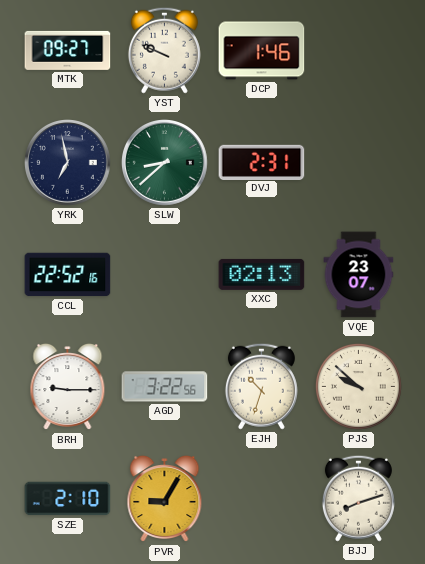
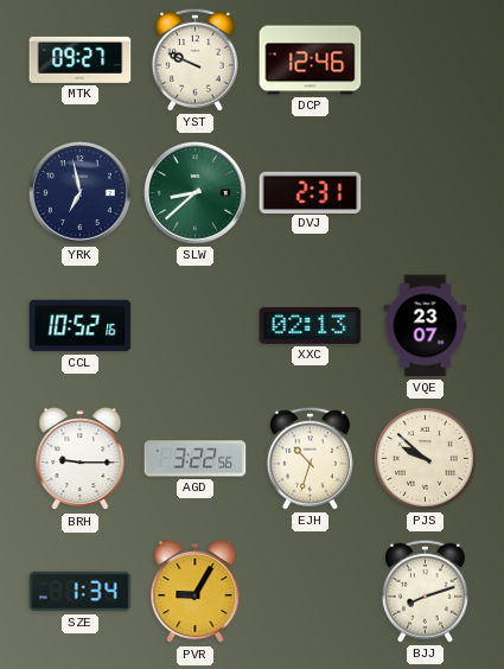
DCP: 1:46 -> 12:46 (311, 60)
CCL: 22:52 -> 10:52 (81, 326)
SZE: 2:10 -> 1:34 (81, 592)
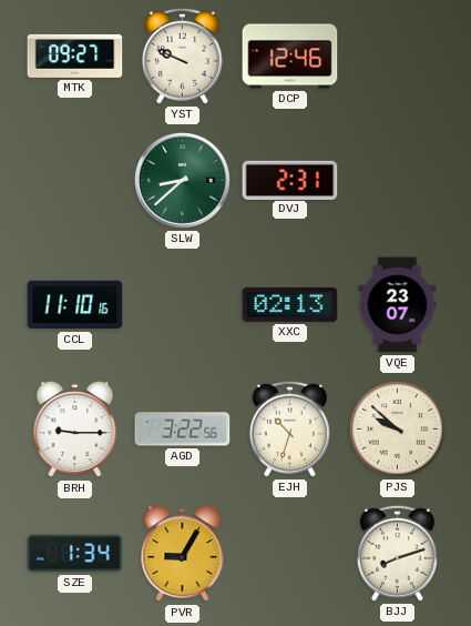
YRK: 6:58 -> none (81, 193)
CCL: 10:52 -> 11:10 (75, 305)
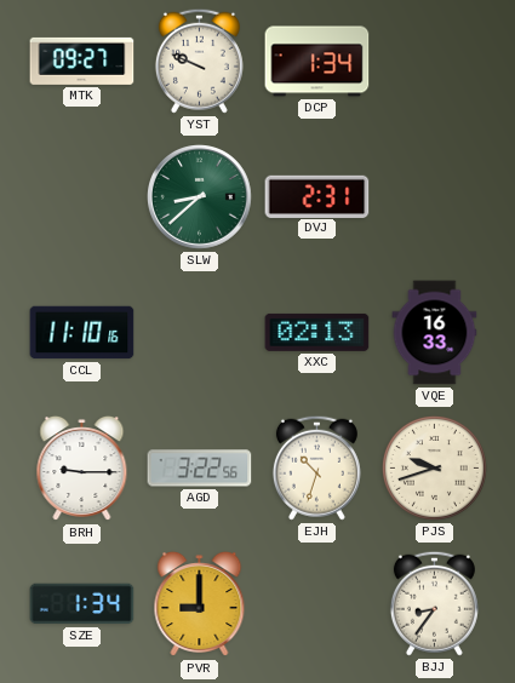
DCP: 12:46 -> 1:34 (317, 62)
VQE: 23:07 -> 16:33 (435, 333)
PJS: 9:52 -> 9:42 (434, 467)
PVR: 9:05 -> 9:00 (200, 604)
BJJ: 8:12 -> 8:36 (434, 603)
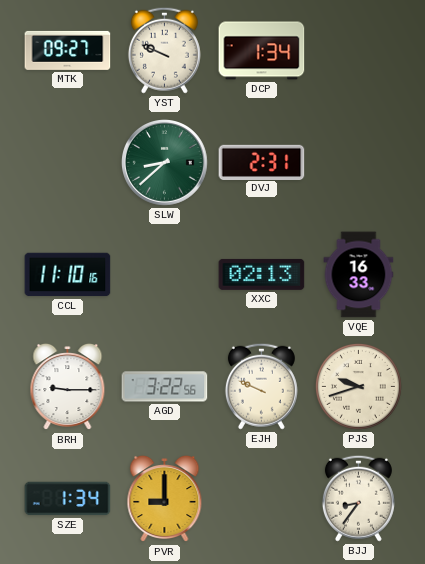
EJH: 10:33 -> 9:49 (261, 386)
